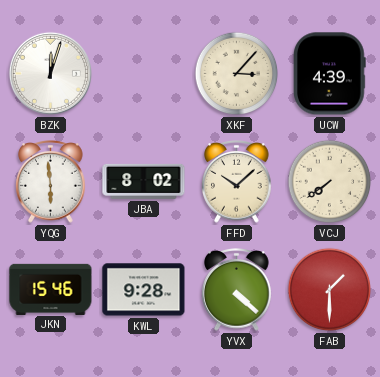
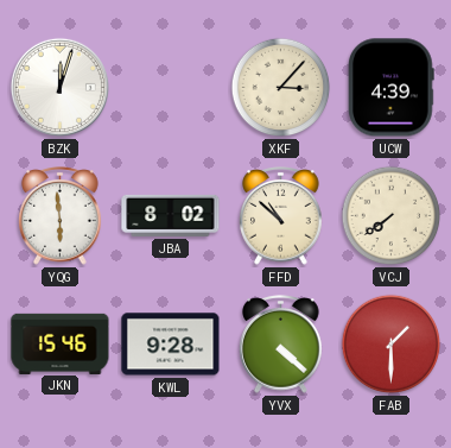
FFD: 10:08 -> 10:52 (281, 216)
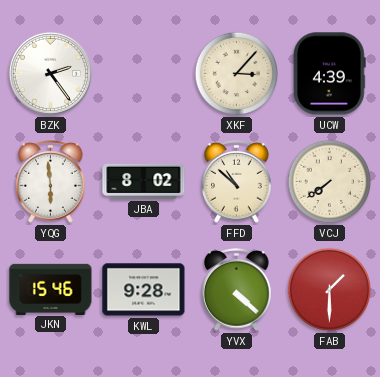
BZK: 12:03 -> 2:24 (50, 73)
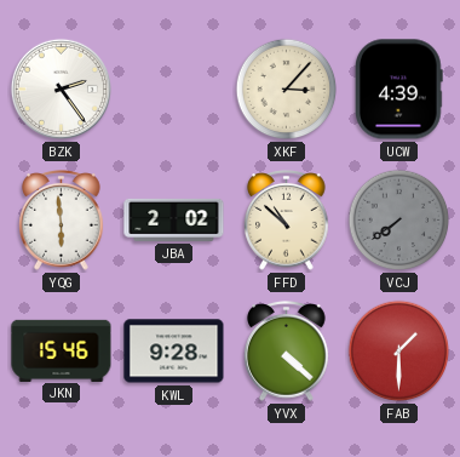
JBA: 8:02 -> 2:02 (174, 219)
VCJ dial: cream -> grey (399, 221)
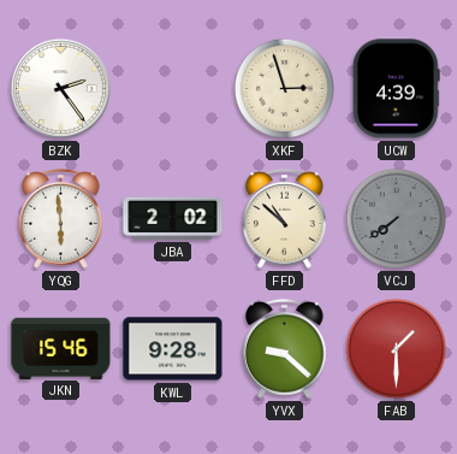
XKF: 3:07 -> 2:57 (285, 89)
YVX: 4:22 -> 9:22 (285, 349)
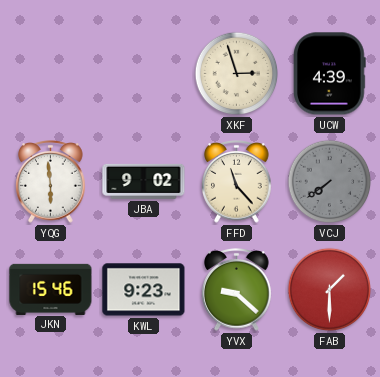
BZK: 2:24 -> none (60, 88)
JBA: 2:02 -> 9:02 (144, 181)
FFD: 10:52 -> 11:23 (237, 182)
KWL: 9:28 -> 9:23 (144, 290)
